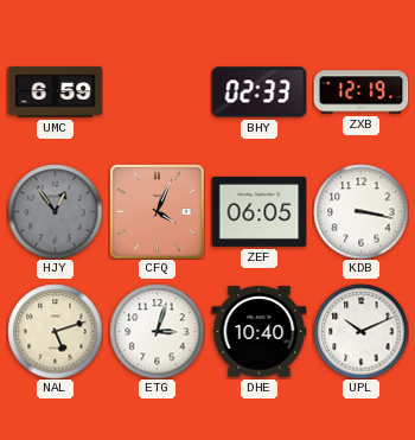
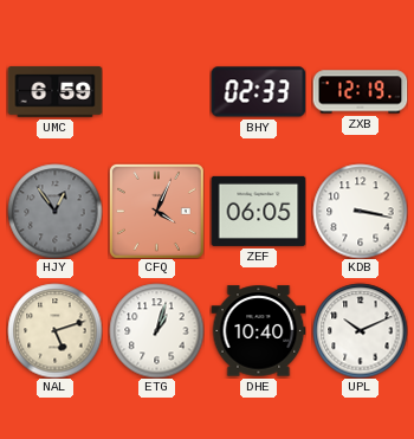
ETG: 3:03 -> 1:03 (156, 330)
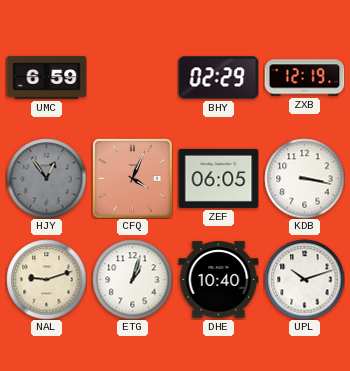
BHY: 02:33 -> 02:29 (218, 78)
NAL: 5:12 -> 9:12 (46, 279)
UPL: 10:11 -> 10:12 (304, 279)
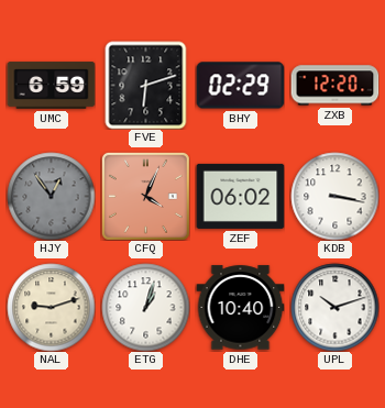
FVE: none -> 6:12 (146, 85)
ZXB: 12:19 -> 12:20 (334, 86)
ZEF: 06:05 -> 06:02 (240, 196)
